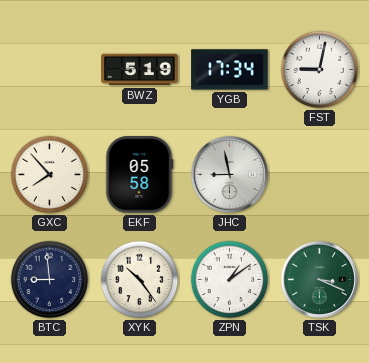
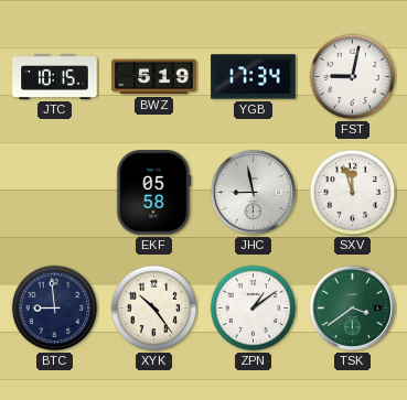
JTC: none -> 10:15 (55, 76)
GXC: 7:53 -> none (50, 175)
SXV: none -> 11:57 (353, 193)
TSK: 3:19 -> 3:39 (352, 307)
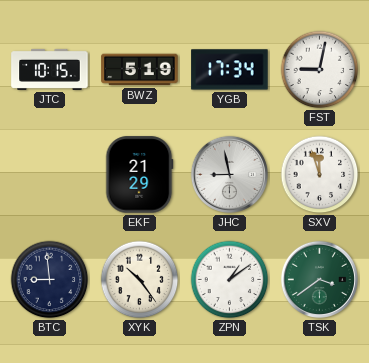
EKF: 05:58 -> 21:29 (139, 175)
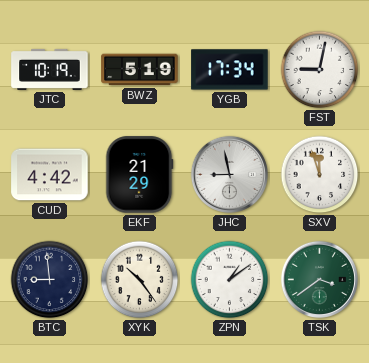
JTC: 10:15 -> 10:19 (50, 69)
CUD: none -> 4:42 (50, 175)
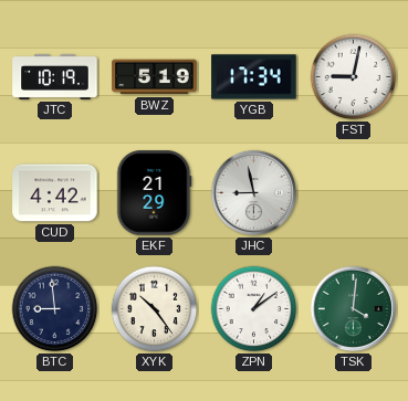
SXV: 11:57 -> none (320, 175)
TSK: 3:39 -> 4:01 (353, 308)
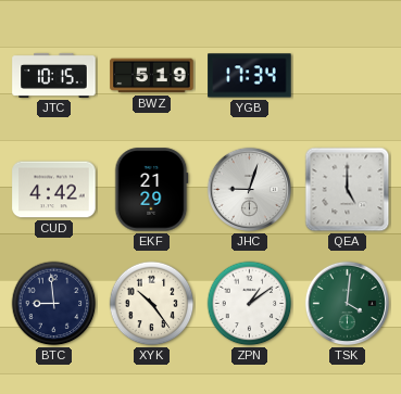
JTC: 10:19 -> 10:15 (54, 75)
FST: 9:02 -> none (354, 77)
JHC: 8:58 -> 9:03 (249, 189)
QEA: none -> 5:00 (348, 190)
